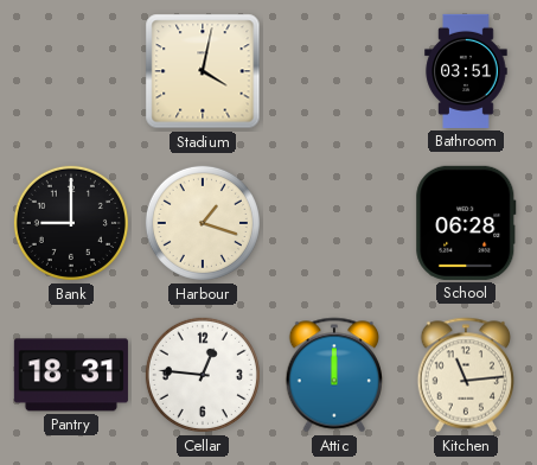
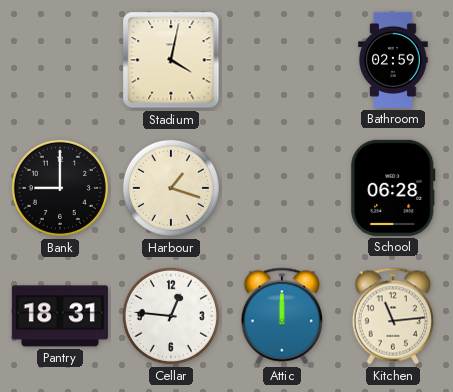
Bathroom: 03:51 -> 02:59 (393, 60)
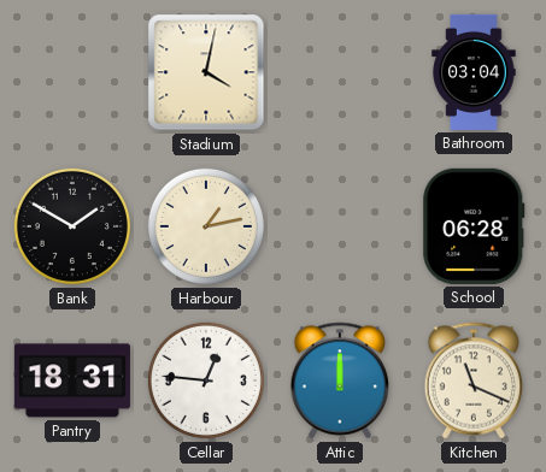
Bathroom: 02:59 -> 03:04 (474, 72)
Bank: 9:00 -> 1:50 (72, 226)
Harbour: 1:18 -> 1:13 (206, 226)
Kitchen: 11:14 -> 11:19 (474, 380)
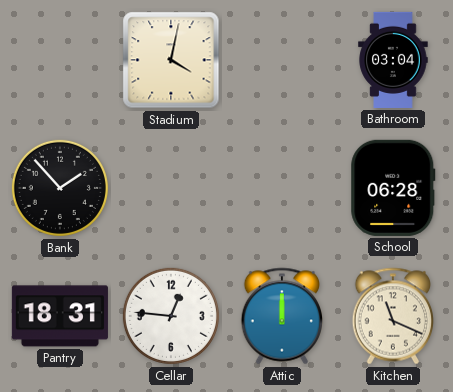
Bank: 1:50 -> 1:53 (60, 188)
Harbour: 1:13 -> none (206, 226)
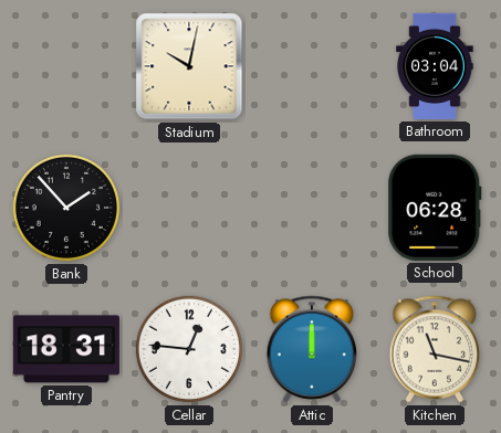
Stadium: 4:02 -> 10:02 (189, 66)
Kitchen: 11:19 -> 11:17 (435, 349)
